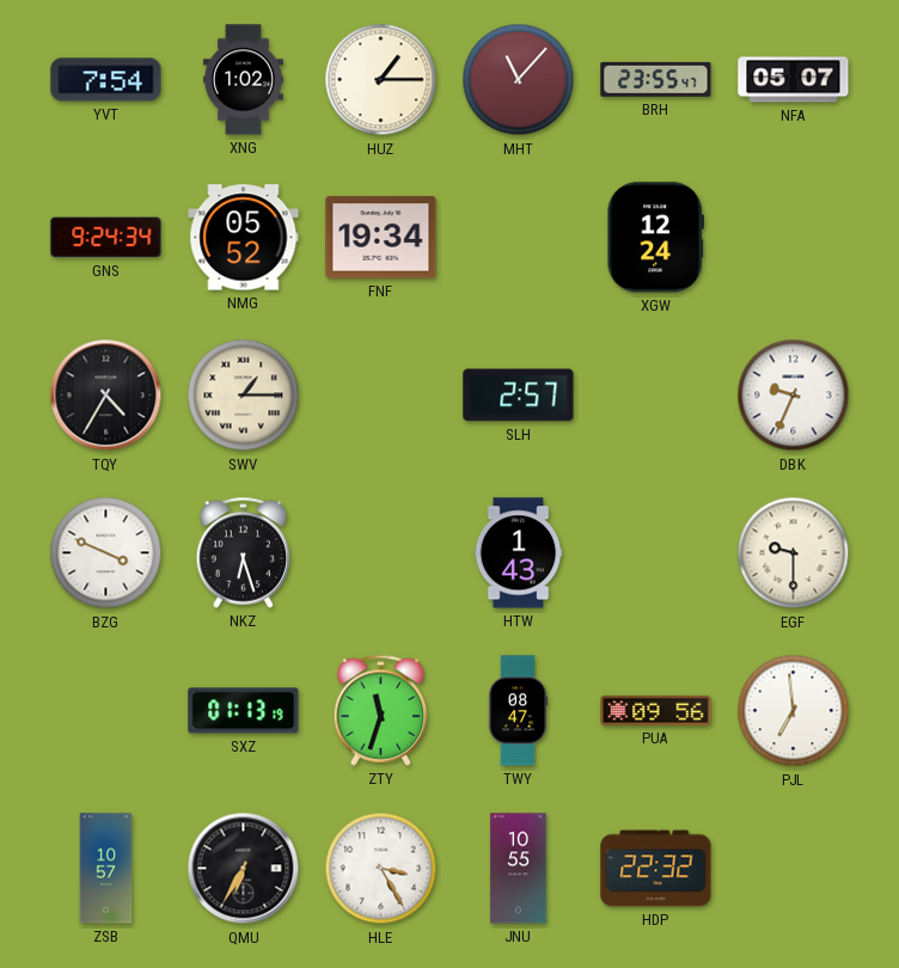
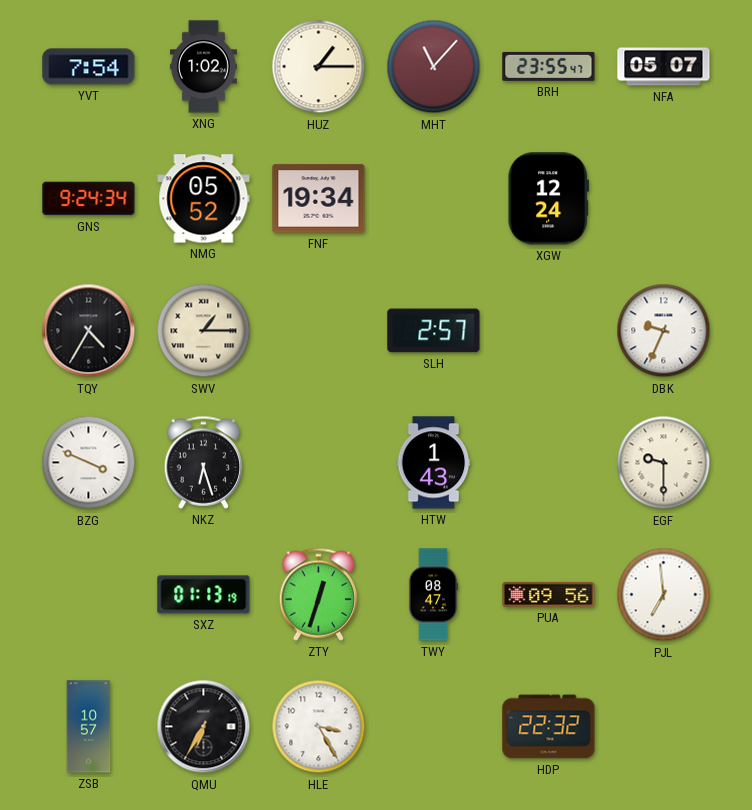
ZTY: 11:33 -> 12:33 (319, 594)
JNU: 10:55 -> none (519, 869)
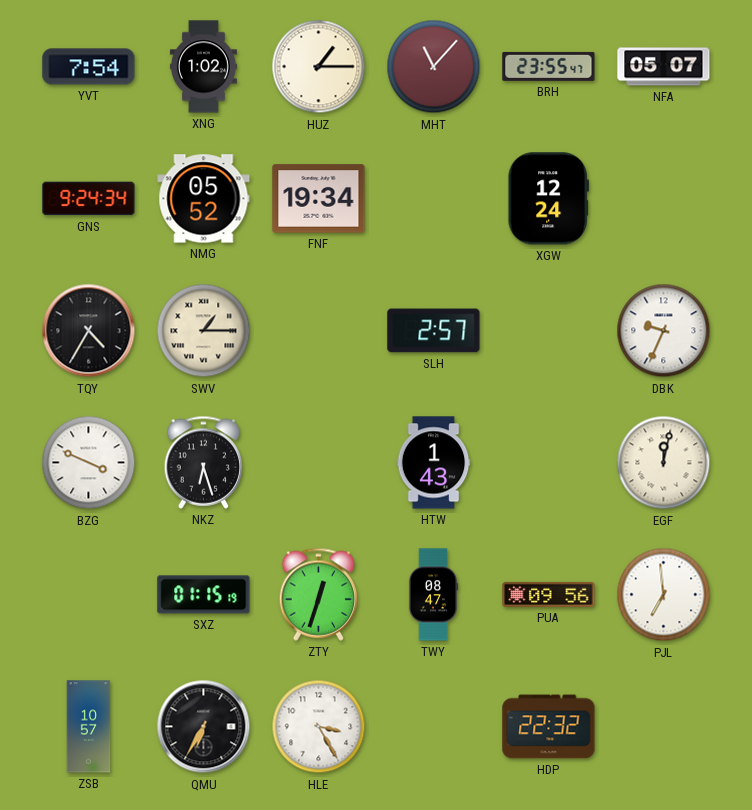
EGF: 9:30 -> 12:02 (664, 463)
SXZ: 01:13 -> 01:15 (204, 595)
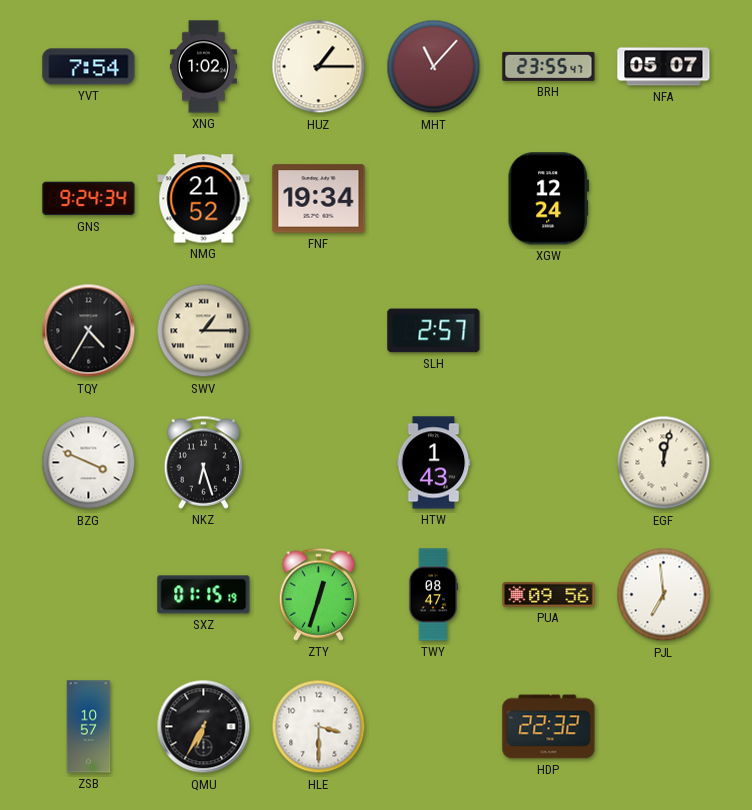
NMG: 05:52 -> 21:52 (204, 199)
DBK: 9:34 -> none (664, 331)
HLE: 3:25 -> 3:30 (319, 727)
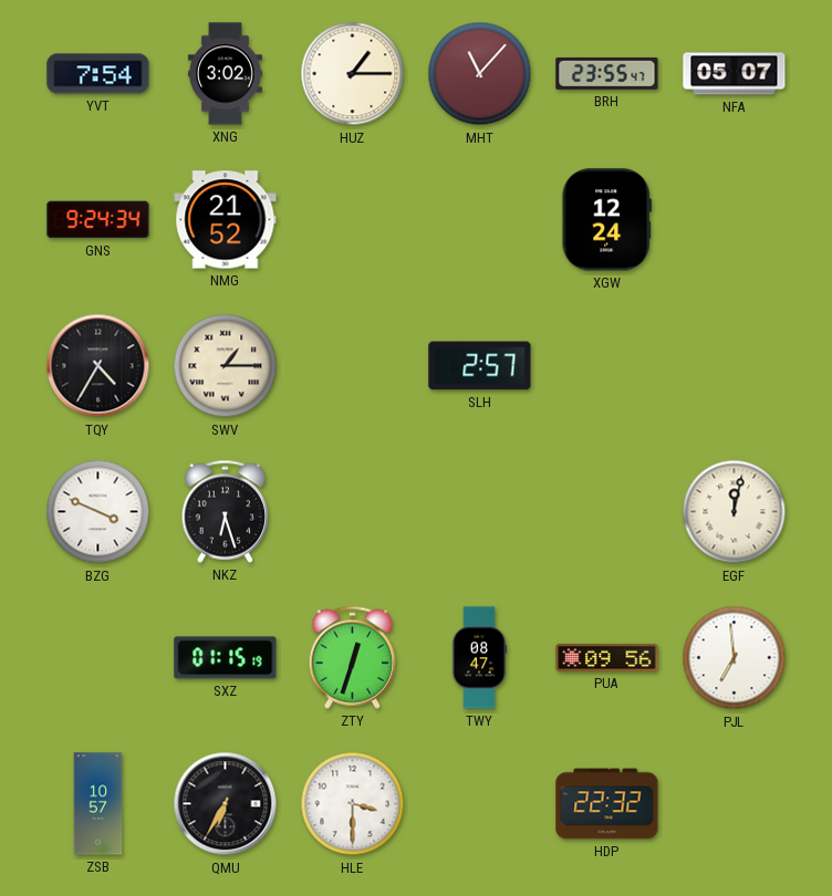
XNG: 1:02 -> 3:02 (225, 74)
FNF: 19:34 -> none (319, 199)
HTW: 1:43 -> none (434, 463)
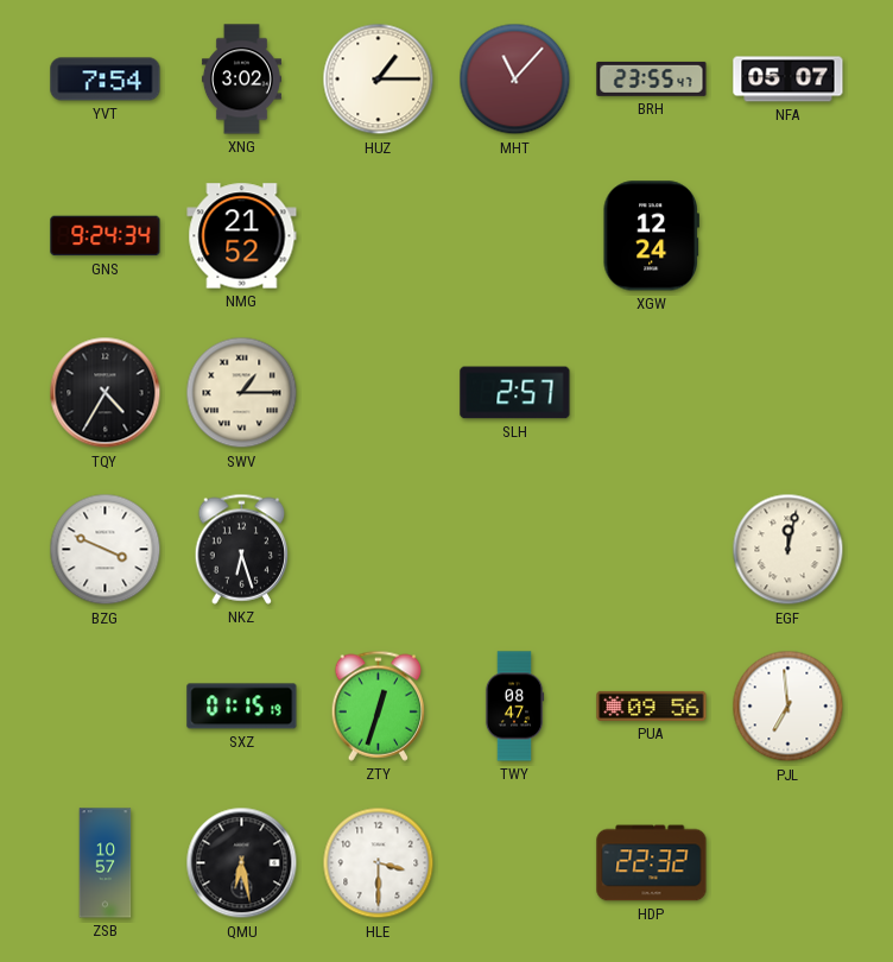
QMU: 6:35 -> 6:28 (242, 863)
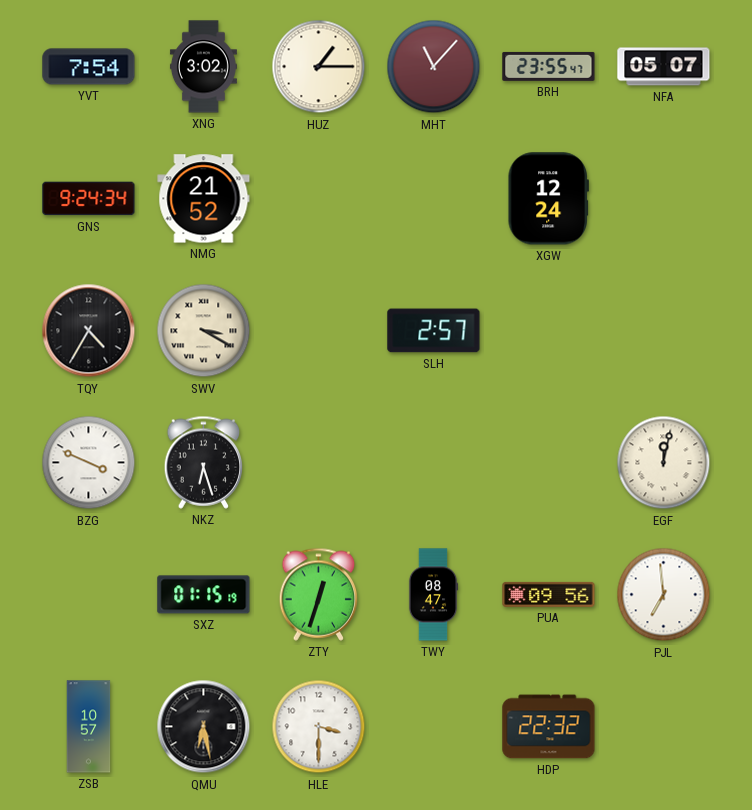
SWV: 1:15 -> 3:20 (204, 331)
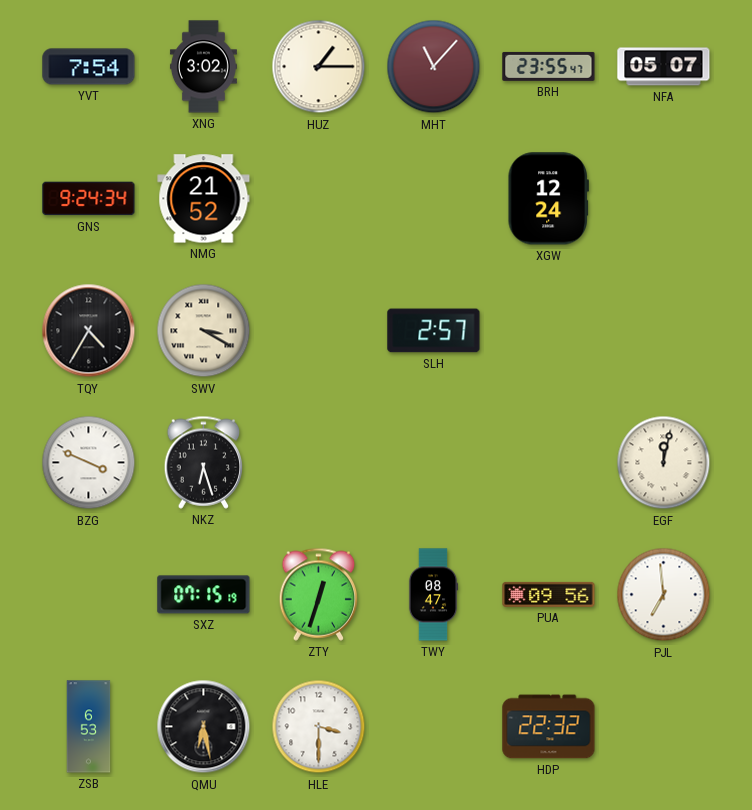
SXZ: 01:15 -> 07:15 (204, 595)
ZSB: 10:57 -> 6:53 (89, 727)
